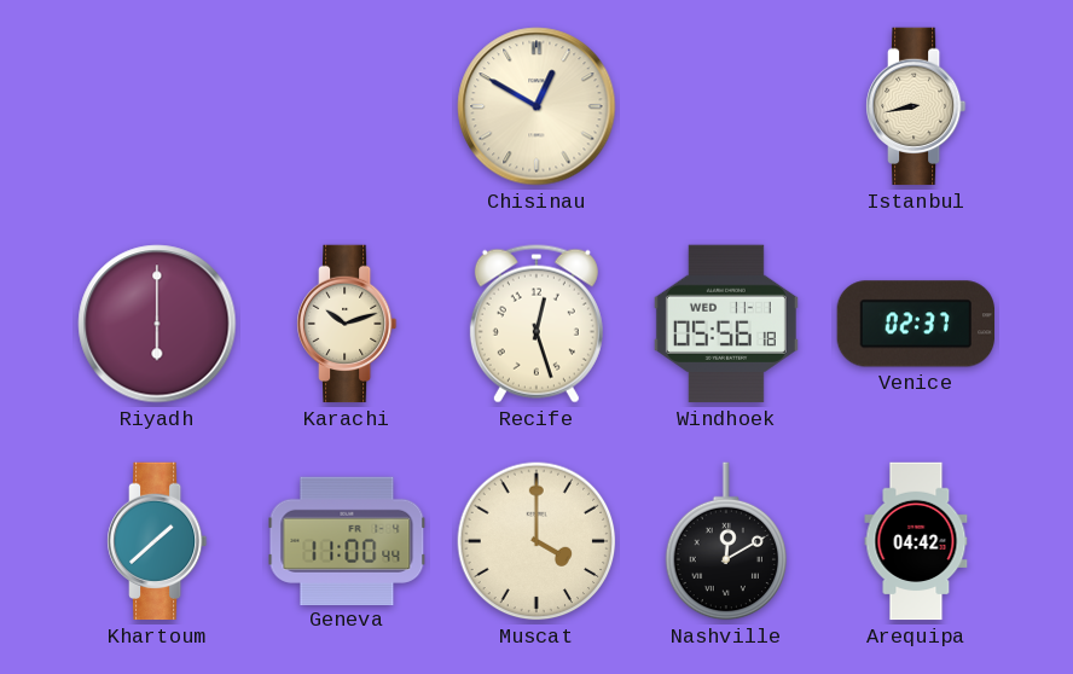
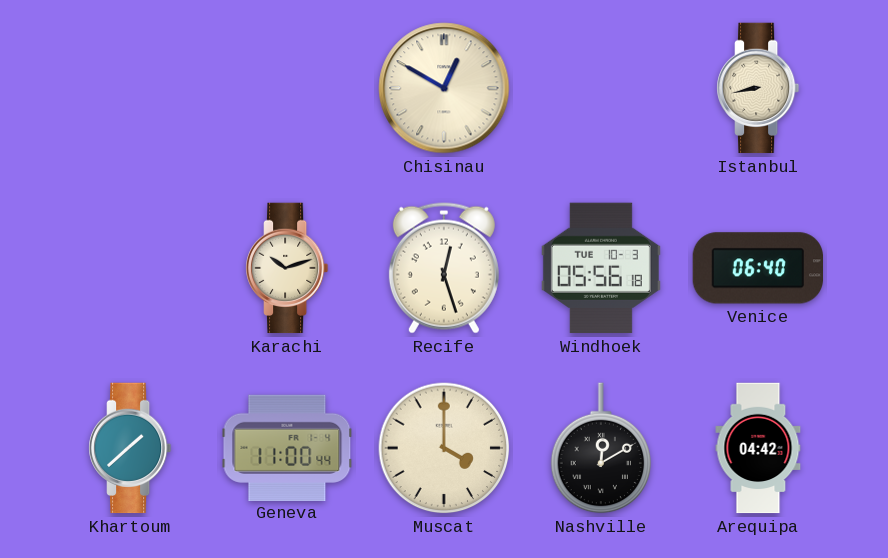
Riyadh: 6:00 -> none (157, 324)
Windhoek date: WED 11-1 -> TUE 10-3 (601, 268)
Venice: 02:37 -> 06:40 (757, 268)
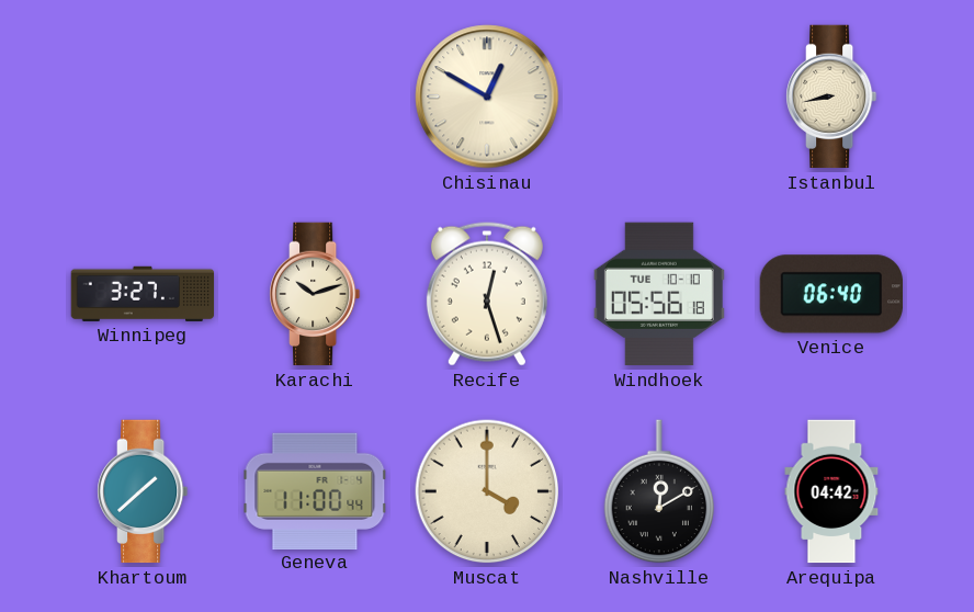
Winnipeg: none -> 3:27 (143, 294)
Windhoek date: TUE 10-3 -> TUE 10-10 (659, 294)
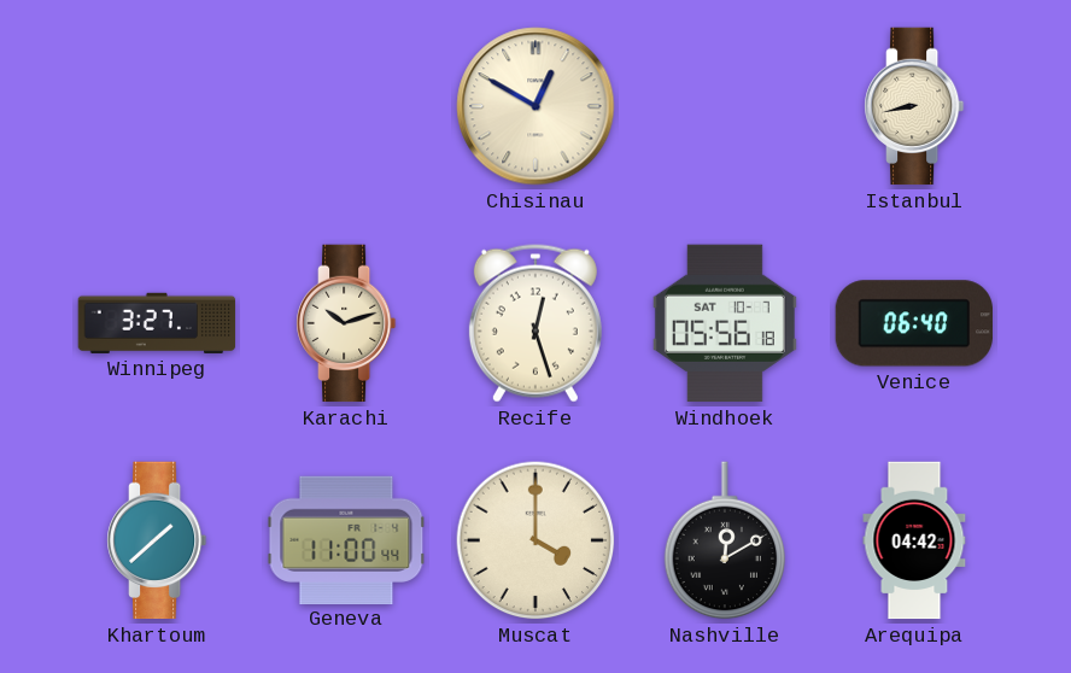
Windhoek date: TUE 10-10 -> SAT 10-7 (725, 323)
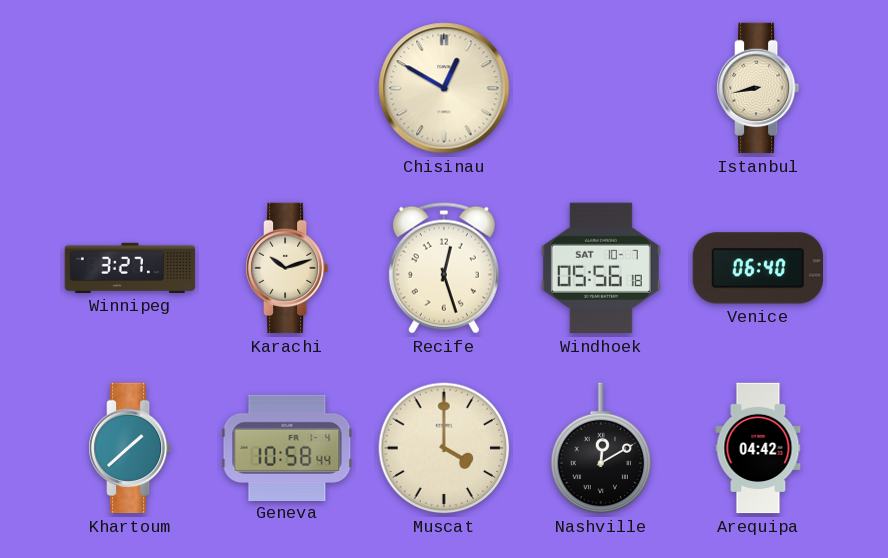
Geneva: 11:00 -> 10:58 (287, 447)
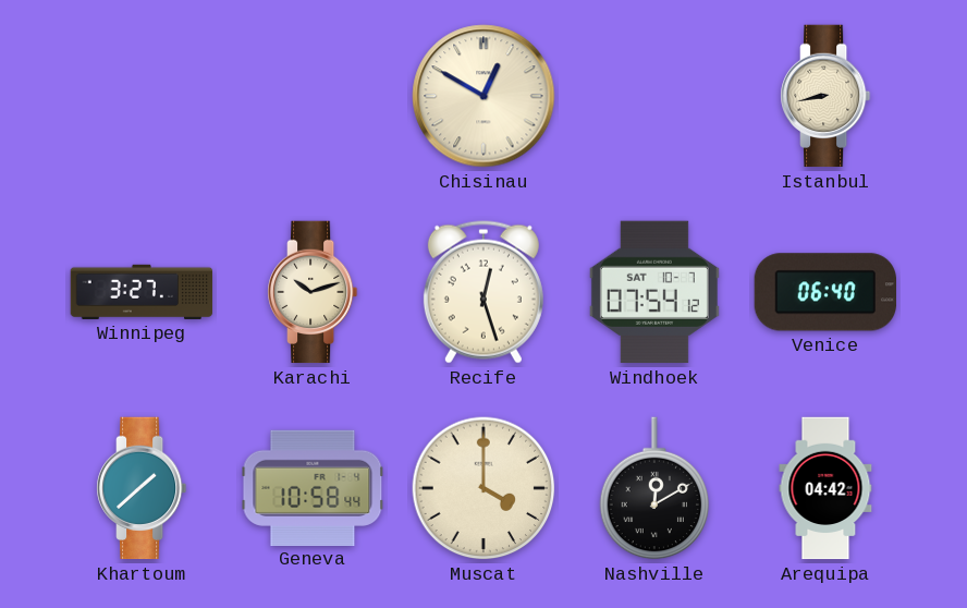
Windhoek: 05:56 -> 07:54 (654, 292)
